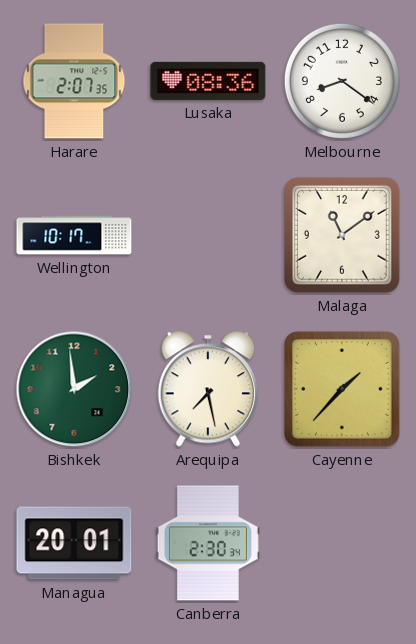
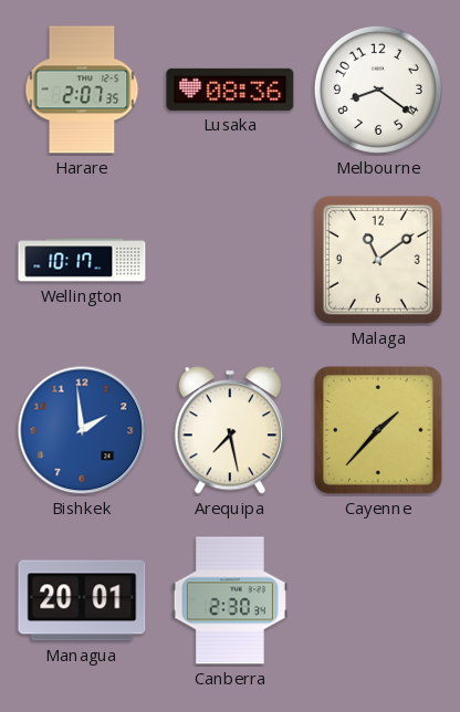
Bishkek dial: green -> blue (82, 430)
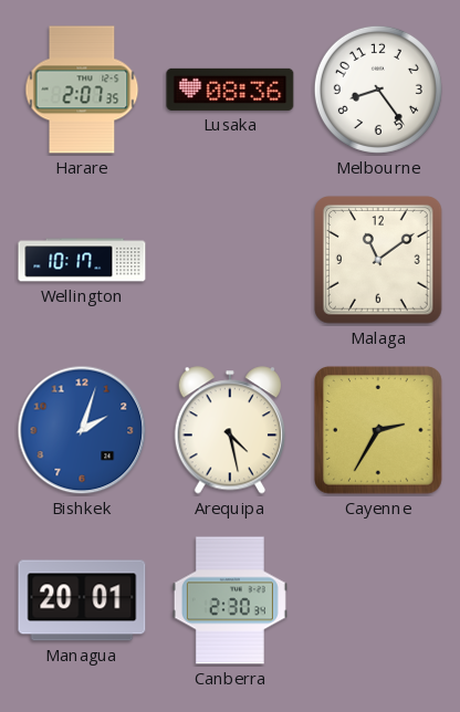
Melbourne: 8:21 -> 8:24 (378, 90)
Bishkek: 1:59 -> 2:03 (82, 430)
Arequipa: 7:28 -> 4:28 (229, 430)
Cayenne: 1:37 -> 2:35 (379, 431)
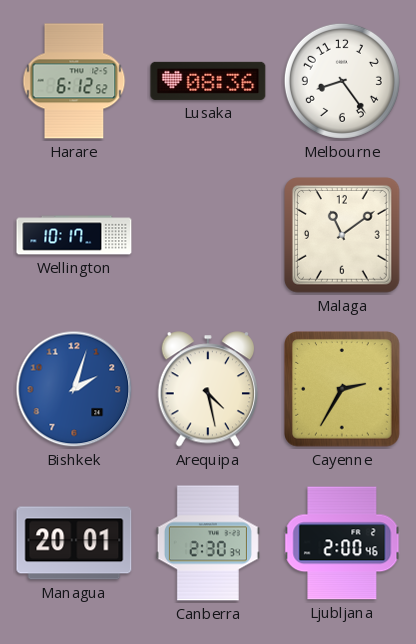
Harare: 2:07 -> 6:12 (74, 81)
Ljubljana: none -> 2:00 (342, 543)
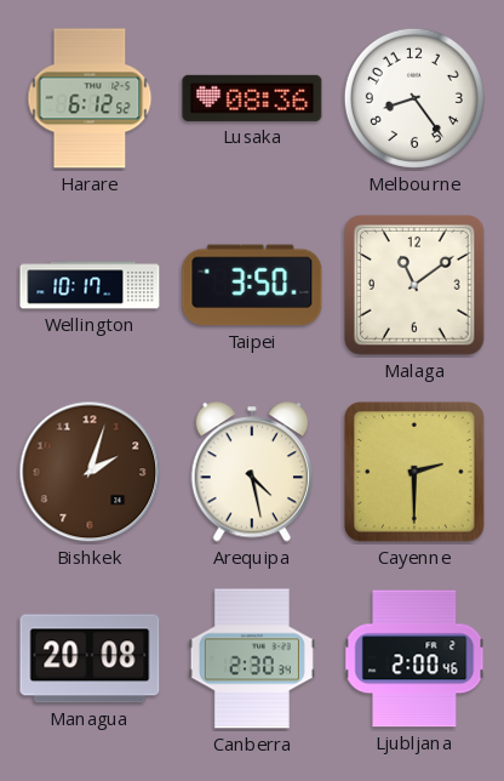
Taipei: none -> 3:50 (252, 285)
Bishkek dial: blue -> brown (90, 472)
Cayenne: 2:35 -> 2:30 (416, 473)
Managua: 20:01 -> 20:08 (90, 659)
